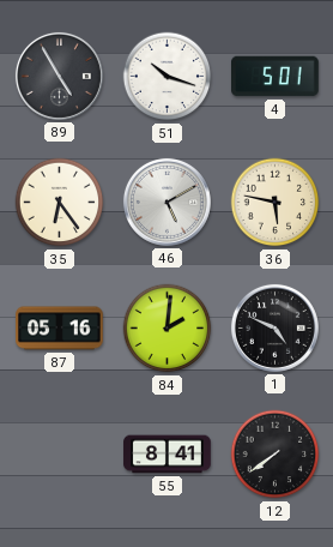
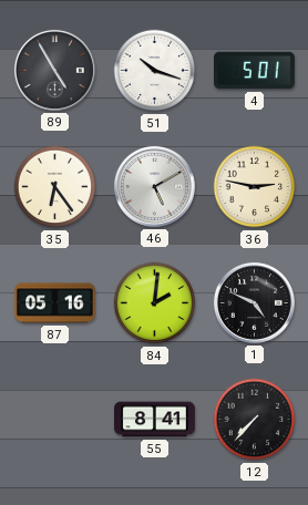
36: 5:47 -> 2:47 (255, 187)
12: 7:39 -> 7:37 (255, 420)
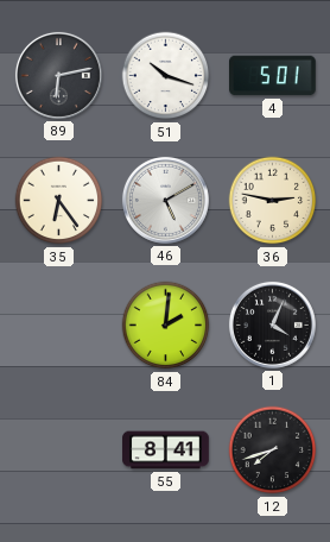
89: 4:55 -> 6:13 (58, 75)
87: 05:16 -> none (55, 303)
1: 4:49 -> 4:04 (272, 324)
12: 7:37 -> 7:42 (273, 450)
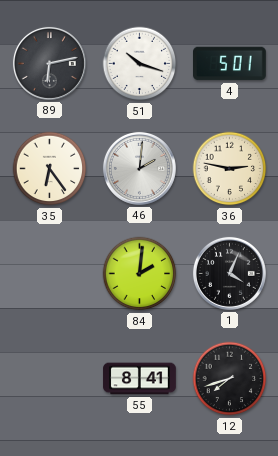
46: 5:10 -> 2:01 (139, 168)
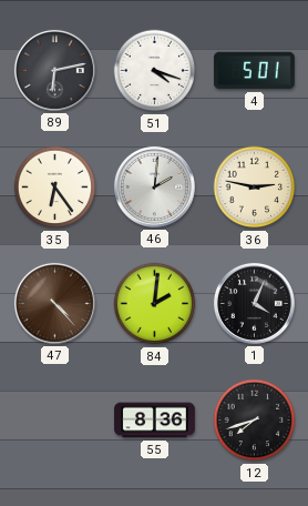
51: 10:18 -> 4:18 (155, 71)
47: none -> 4:23 (54, 303)
55: 8:41 -> 8:36 (155, 421)
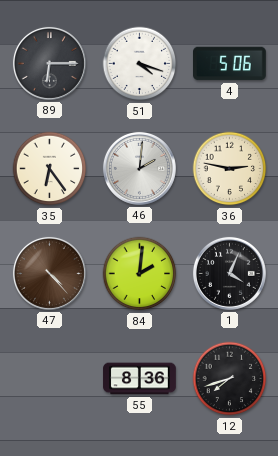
89: 6:13 -> 6:15 (49, 63)
4: 5:01 -> 5:06 (230, 64)
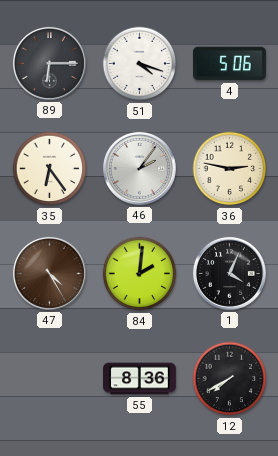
46: 2:01 -> 2:06 (139, 168)
47: 4:23 -> 4:25 (49, 273)
12: 7:42 -> 7:40 (230, 379)
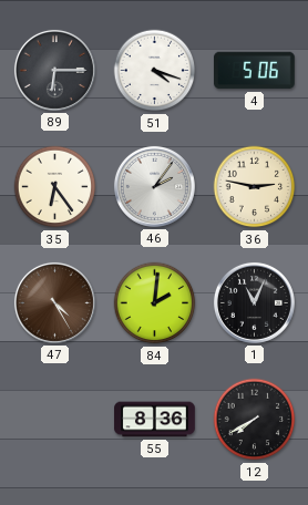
1: 4:04 -> 11:04 (254, 302)
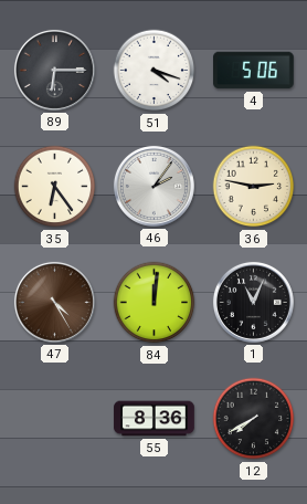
84: 2:01 -> 12:01 (155, 303)
